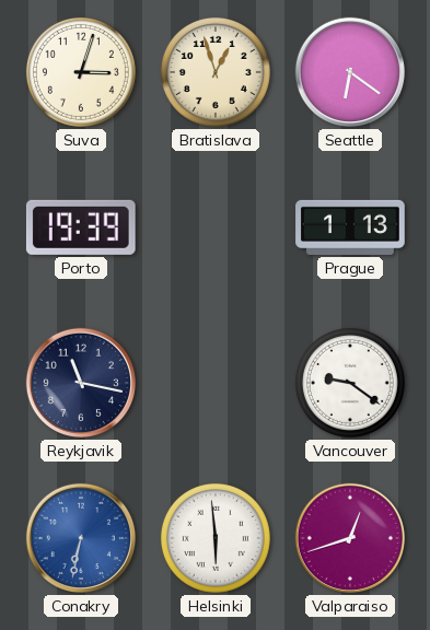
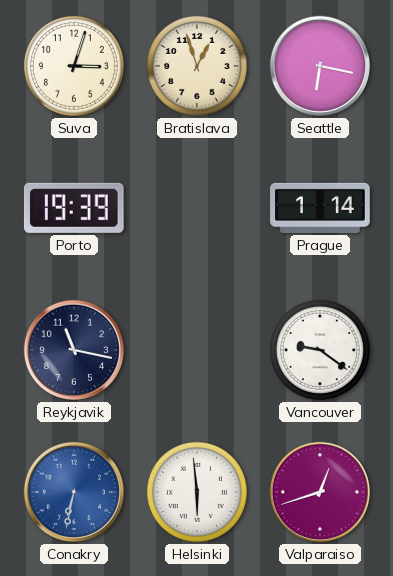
Seattle: 6:21 -> 6:17 (320, 66)
Prague: 1:13 -> 1:14 (320, 208)
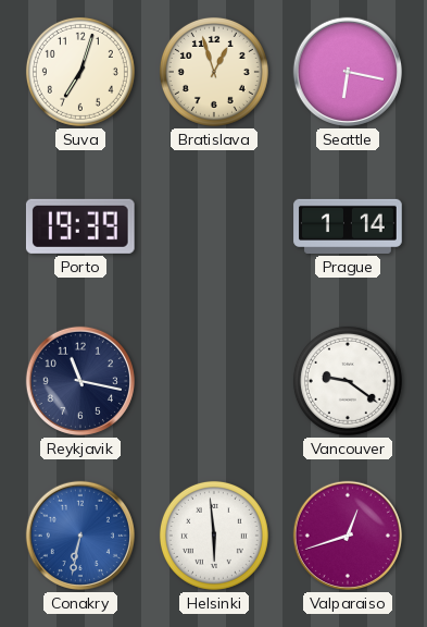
Suva: 3:03 -> 7:03 (80, 72)
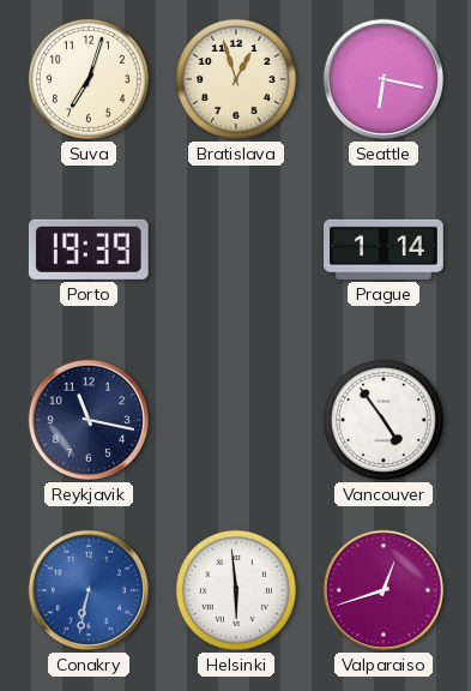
Vancouver: 9:21 -> 4:54 (384, 420)
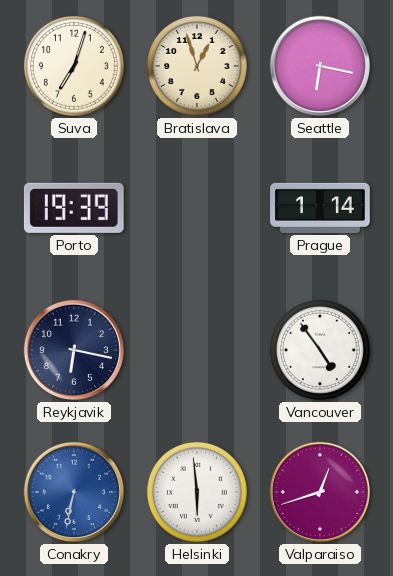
Reykjavik: 11:17 -> 6:17 (74, 350)
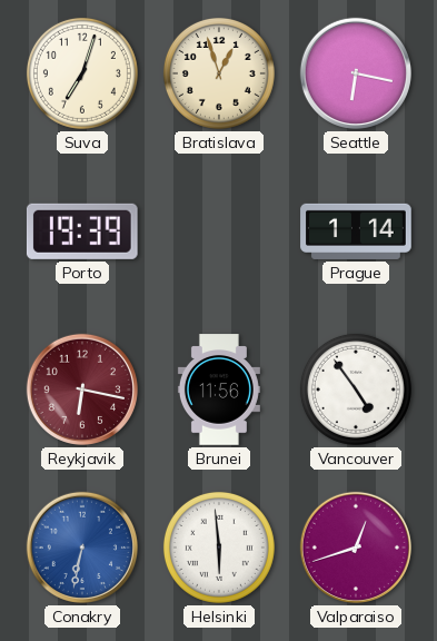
Reykjavik dial: navy -> burgundy (82, 389)
Brunei: none -> 11:56 (219, 389)
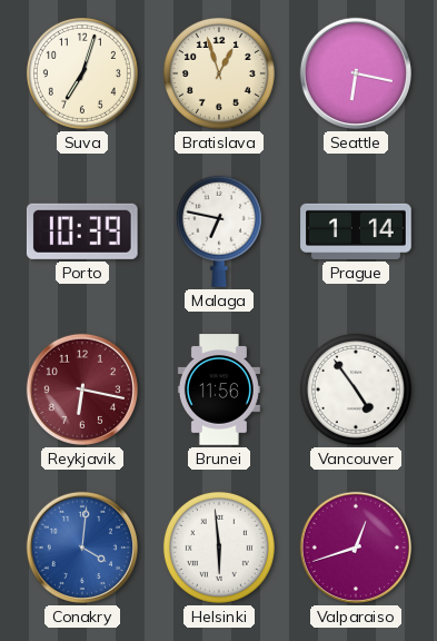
Porto: 19:39 -> 10:39 (82, 231)
Malaga: none -> 6:47 (219, 231)
Conakry: 6:32 -> 4:01 (82, 548)
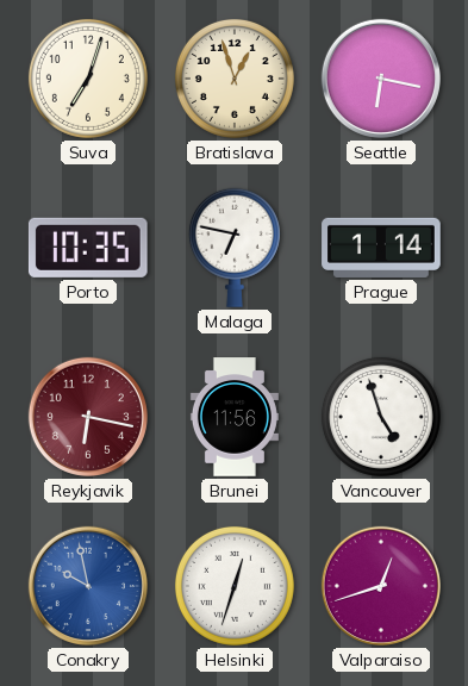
Porto: 10:39 -> 10:35 (88, 248)
Vancouver: 4:54 -> 4:57 (381, 417)
Conakry: 4:01 -> 9:58 (88, 586)
Helsinki: 5:59 -> 12:33 (235, 586)
